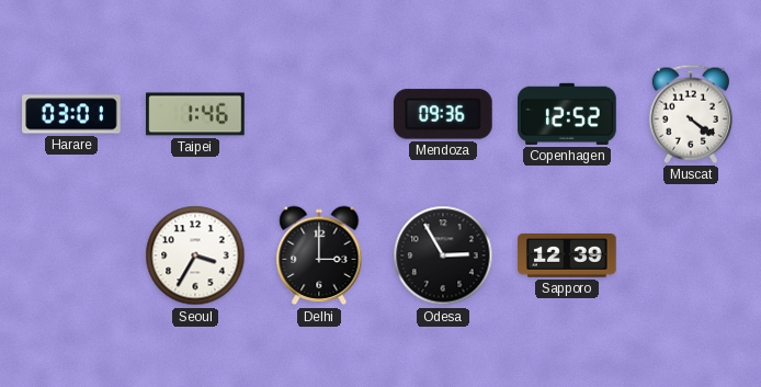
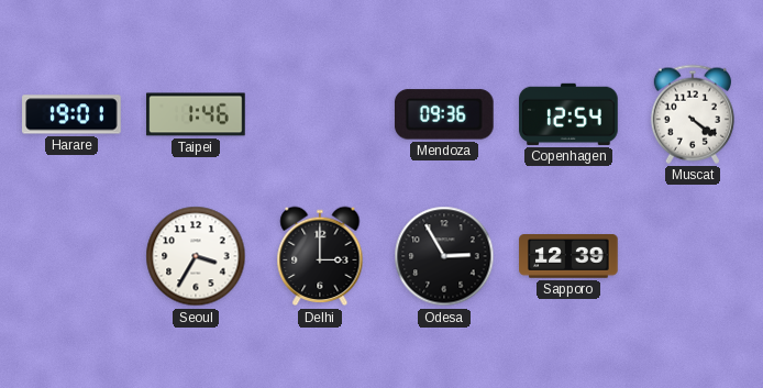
Harare: 03:01 -> 19:01 (71, 114)
Copenhagen: 12:52 -> 12:54 (568, 114)
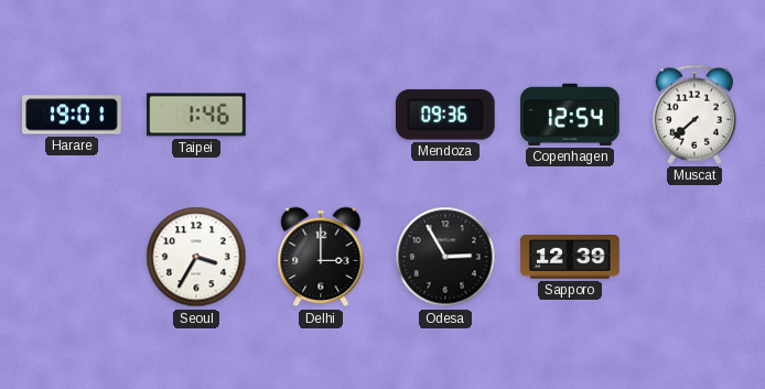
Muscat: 4:21 -> 7:38 (694, 115)
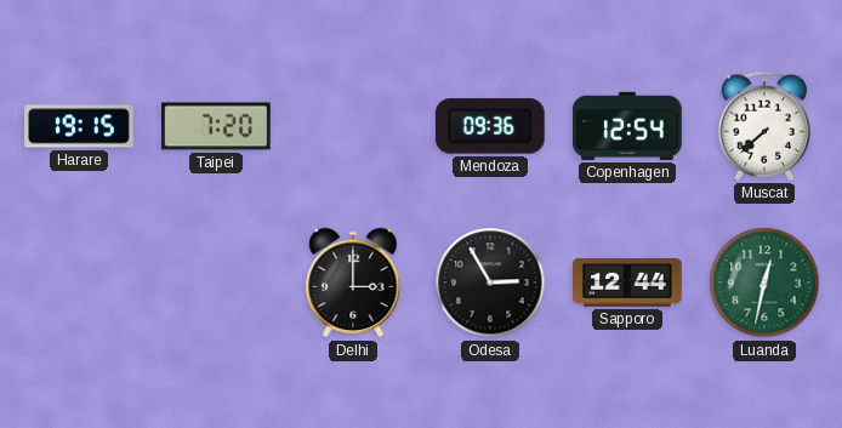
Harare: 19:01 -> 19:15 (79, 126)
Taipei: 1:46 -> 7:20 (216, 126)
Seoul: 3:35 -> none (196, 257)
Sapporo: 12:39 -> 12:44 (627, 284)
Luanda: none -> 12:32 (764, 283)
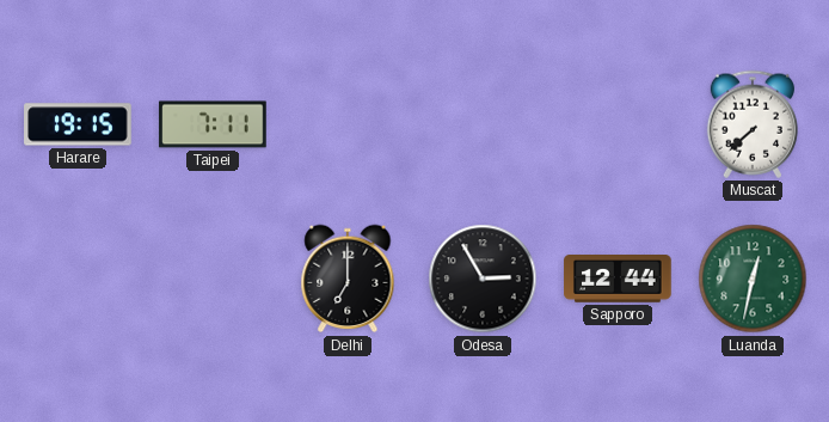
Taipei: 7:20 -> 7:11 (213, 124)
Mendoza: 09:36 -> none (490, 126)
Copenhagen: 12:54 -> none (627, 126)
Delhi: 3:00 -> 7:00 (348, 279)
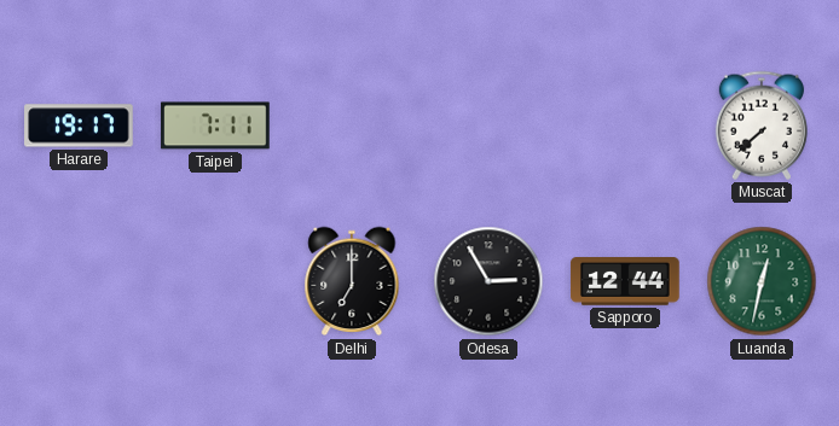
Harare: 19:15 -> 19:17 (79, 126)
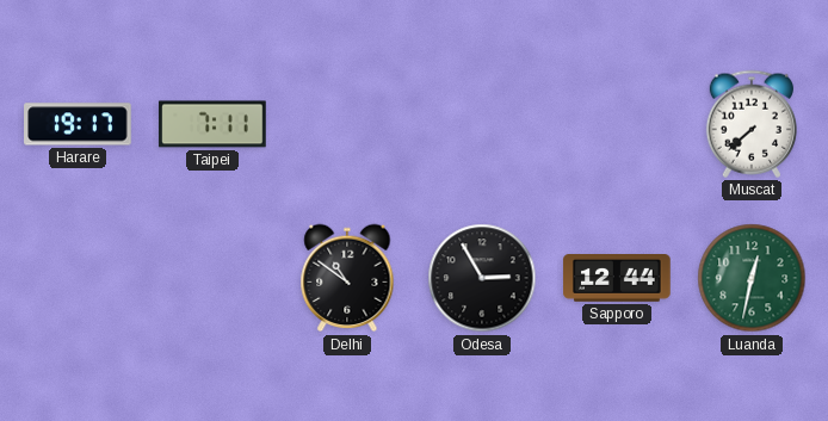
Delhi: 7:00 -> 10:51 (347, 278)
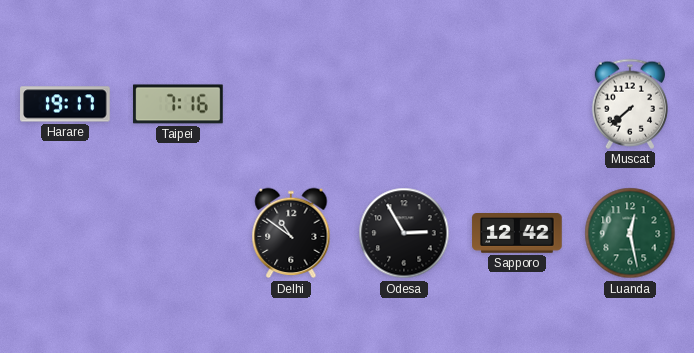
Taipei: 7:11 -> 7:16 (178, 104)
Sapporo: 12:44 -> 12:42 (517, 234)
Luanda: 12:32 -> 12:28 (630, 233)
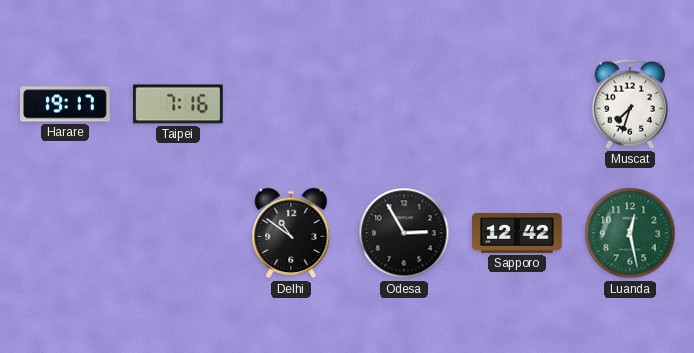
Muscat: 7:38 -> 7:33 (630, 104)
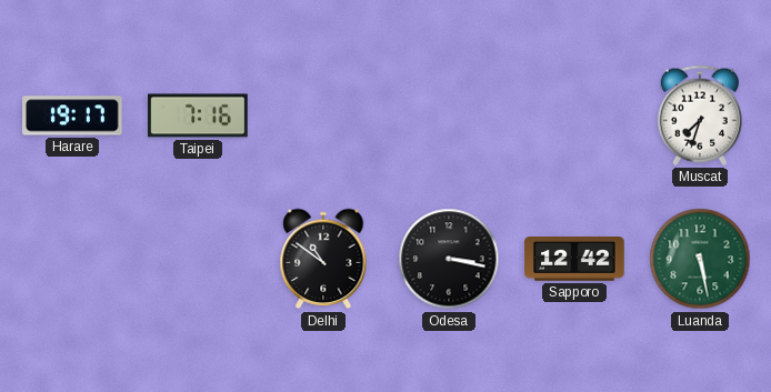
Odesa: 2:55 -> 3:17 (449, 259)
Luanda: 12:28 -> 5:28 (700, 259)
